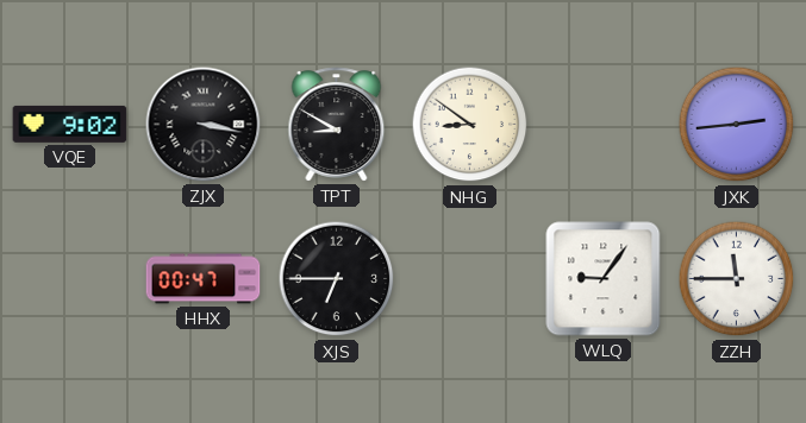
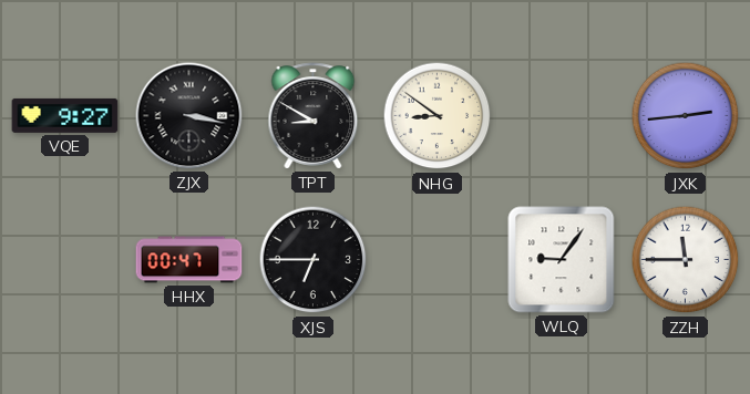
VQE: 9:02 -> 9:27 (65, 115)
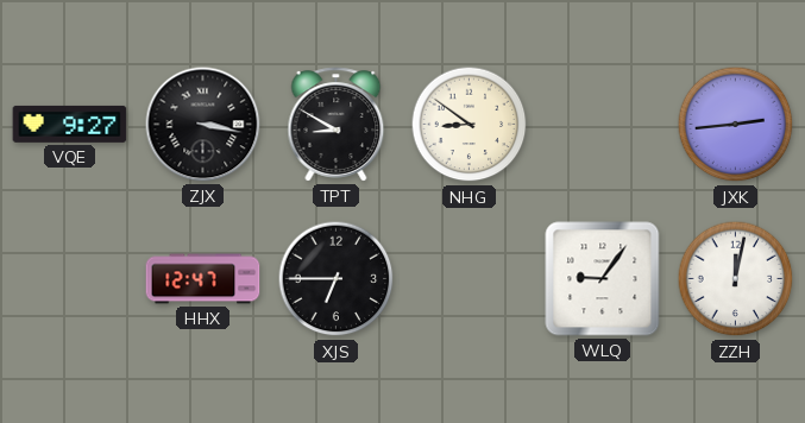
HHX: 00:47 -> 12:47 (203, 279)
ZZH: 11:45 -> 12:02 (736, 279)
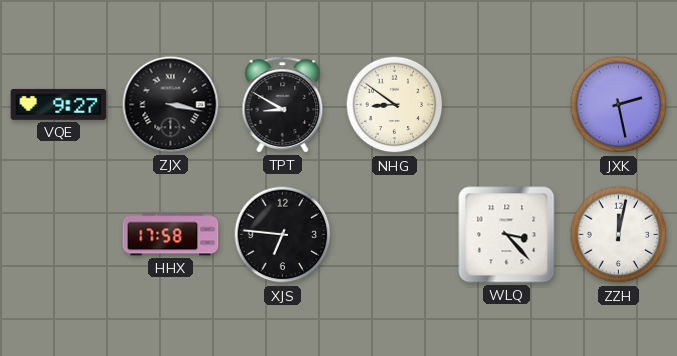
JXK: 2:44 -> 2:28 (619, 105)
HHX: 12:47 -> 17:58 (171, 235)
XJS: 6:45 -> 6:46 (283, 235)
WLQ: 9:06 -> 3:23 (507, 235)
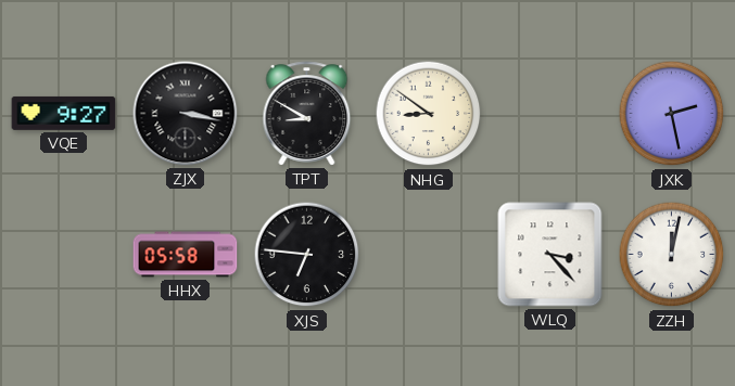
HHX: 17:58 -> 05:58 (186, 255)
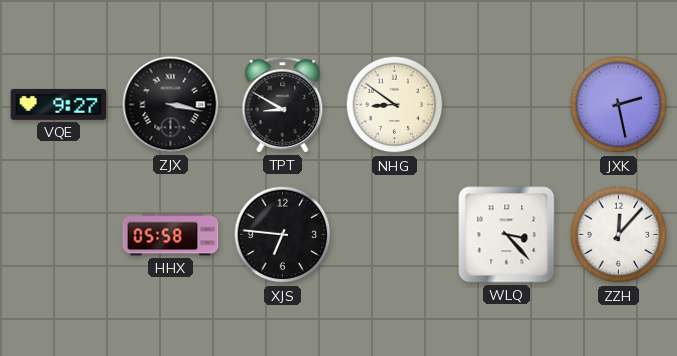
ZZH: 12:02 -> 12:07 (619, 235)
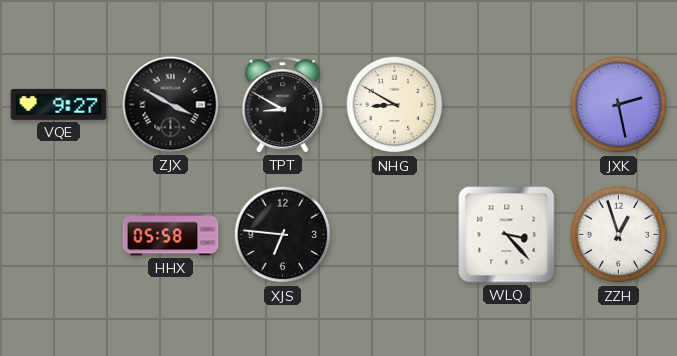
ZJX: 3:17 -> 3:50 (171, 105)
NHG: 8:51 -> 8:50 (395, 105)
ZZH: 12:07 -> 12:57 (619, 235)
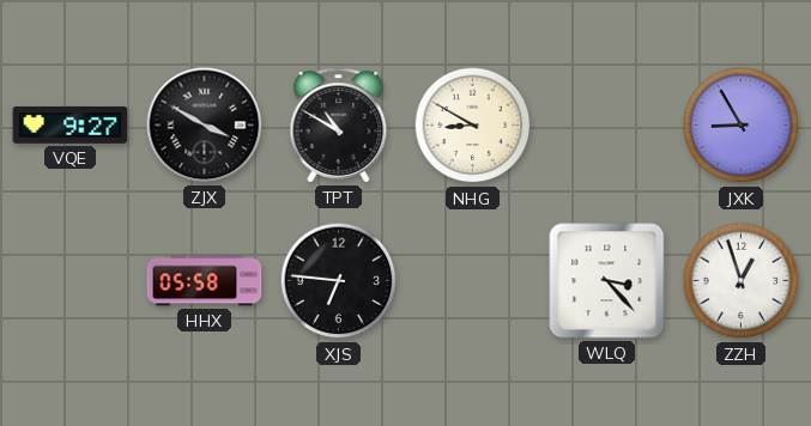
TPT: 8:50 -> 10:50 (339, 126)
JXK: 2:28 -> 8:55 (742, 126)
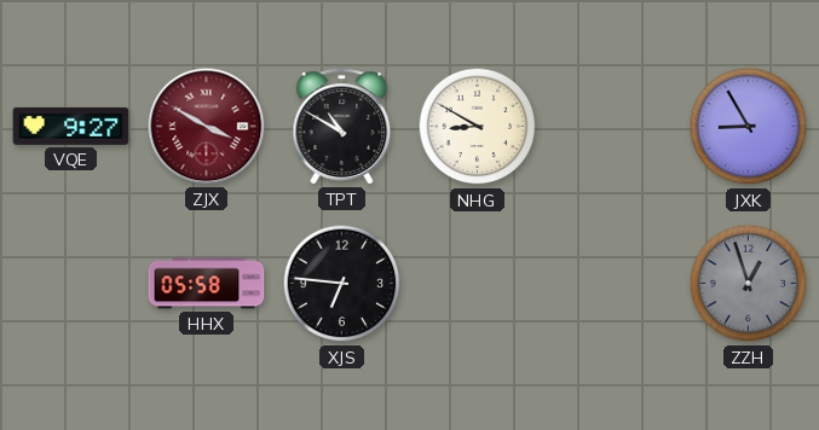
ZJX dial: black -> burgundy (207, 127)
WLQ: 3:23 -> none (607, 281)
ZZH dial: white -> grey (749, 284)
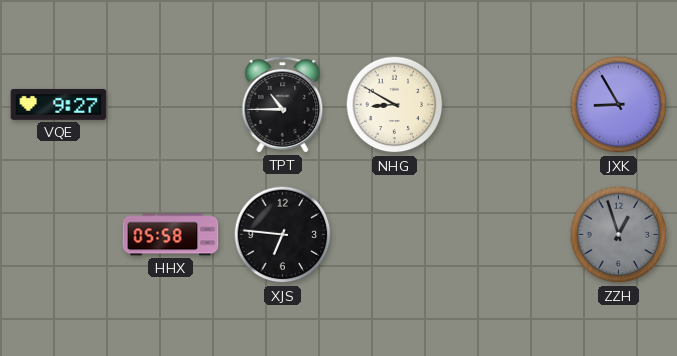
ZJX: 3:50 -> none (207, 127)
TPT: 10:50 -> 10:45 (283, 105)
